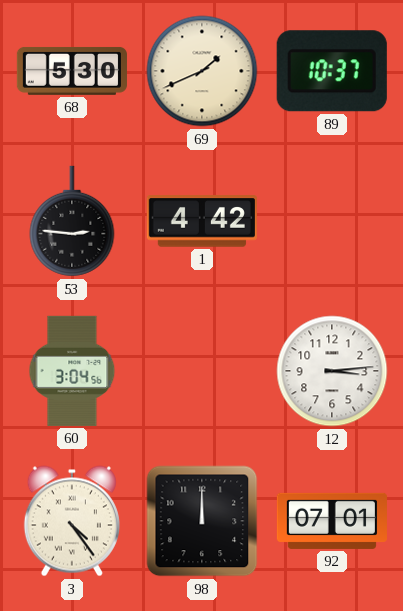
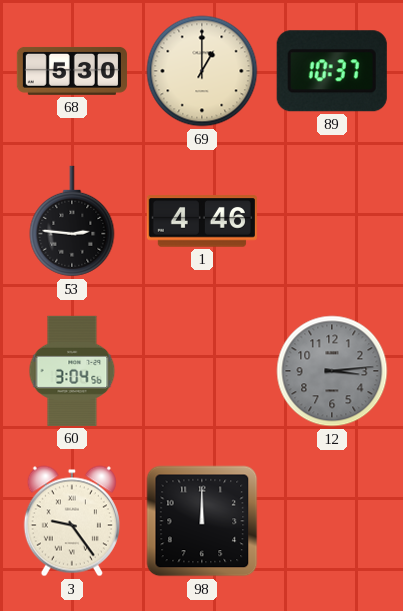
69: 1:41 -> 1:00 (202, 71)
1: 4:42 -> 4:46 (202, 221)
12 dial: white -> grey (332, 371)
3: 4:24 -> 9:24 (72, 521)
92: 07:01 -> none (332, 521)
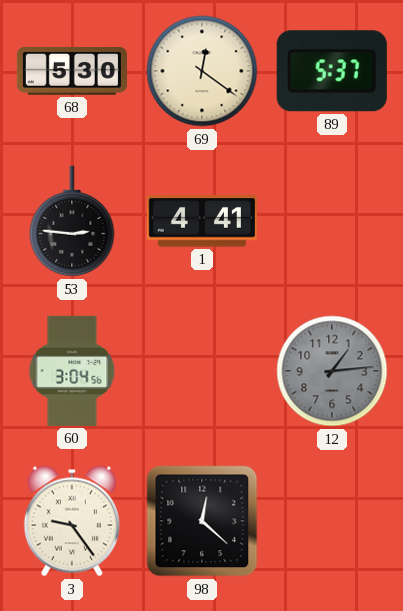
69: 1:00 -> 12:21 (202, 71)
89: 10:37 -> 5:37 (332, 71)
1: 4:46 -> 4:41 (202, 221)
12: 3:14 -> 1:14 (332, 371)
98: 12:00 -> 12:22 (202, 521)
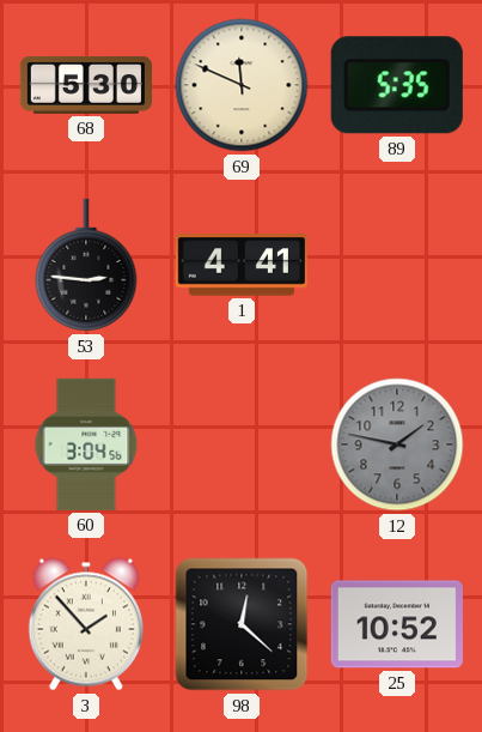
69: 12:21 -> 11:49 (242, 85)
89: 5:37 -> 5:35 (397, 85)
12: 1:14 -> 1:47 (397, 444)
3: 9:24 -> 1:53 (86, 624)
25: none -> 10:52 (397, 624)
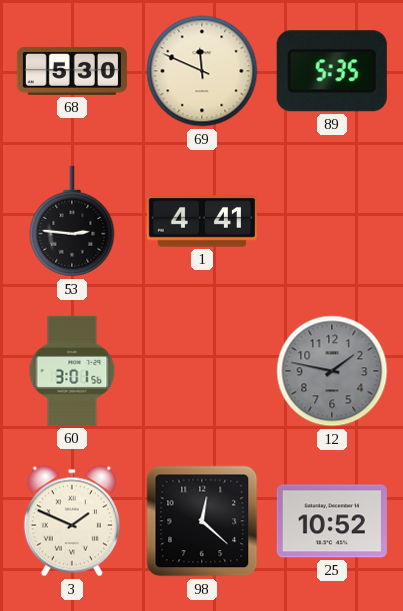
60: 3:04 -> 3:01 (72, 371)
3: 1:53 -> 1:49 (72, 521)
